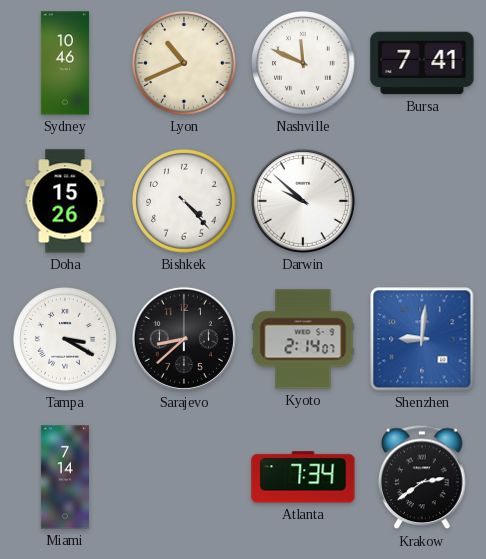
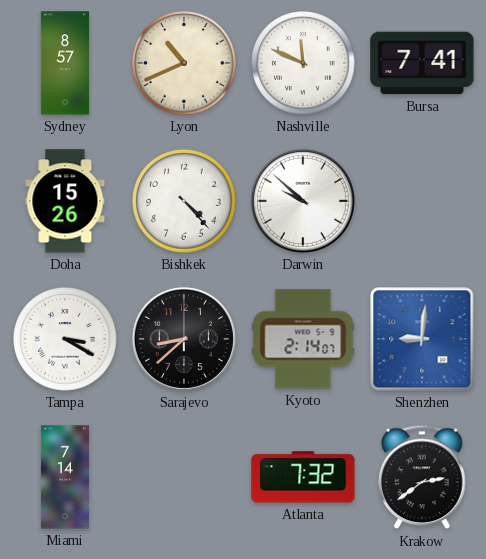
Sydney: 10:46 -> 8:57 (65, 63)
Atlanta: 7:34 -> 7:32 (303, 477)
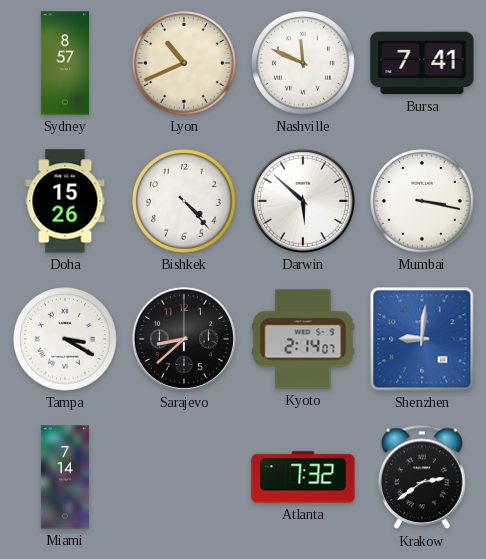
Darwin: 9:52 -> 5:52 (303, 201)
Mumbai: none -> 3:17 (422, 201)
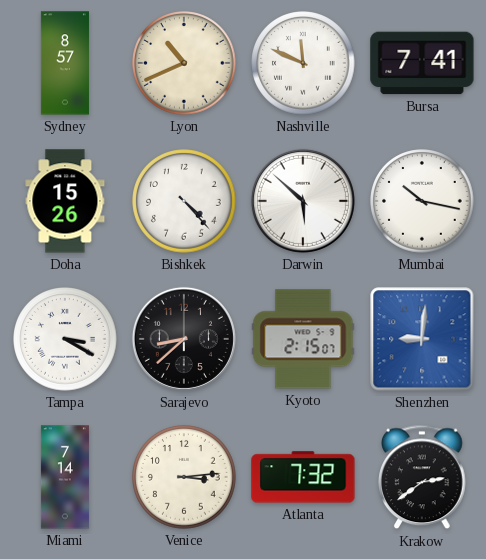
Mumbai: 3:17 -> 10:17 (422, 201)
Kyoto: 2:14 -> 2:15 (303, 339)
Venice: none -> 3:14 (184, 477)
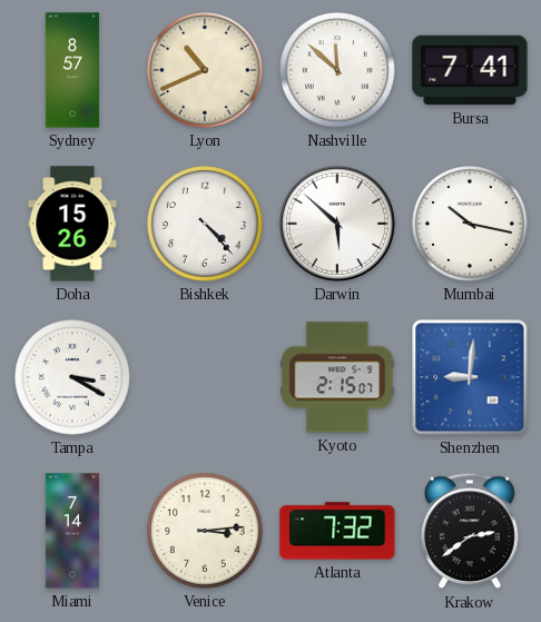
Nashville: 11:49 -> 11:52 (337, 70)
Sarajevo: 8:38 -> none (184, 339)
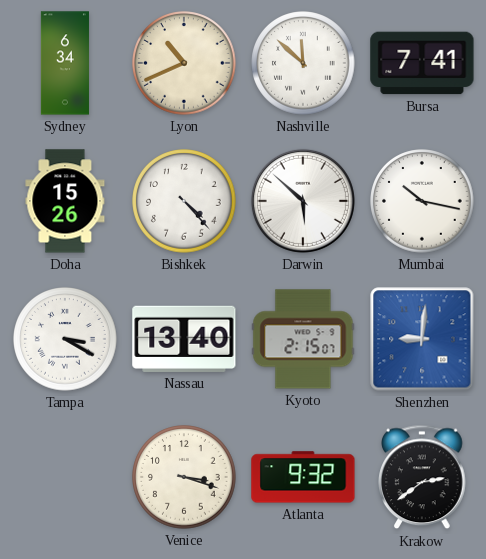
Sydney: 8:57 -> 6:34 (65, 63)
Nassau: none -> 13:40 (184, 339)
Miami: 7:14 -> none (72, 531)
Venice: 3:14 -> 3:18 (184, 477)
Atlanta: 7:32 -> 9:32 (303, 477)
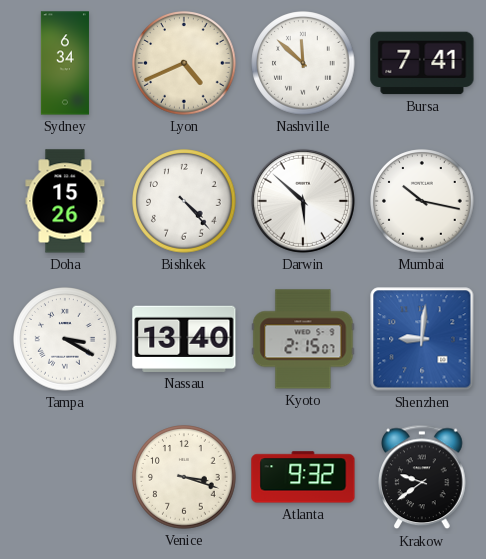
Lyon: 10:41 -> 4:41 (184, 63)
Krakow: 2:39 -> 9:39 (422, 477)
